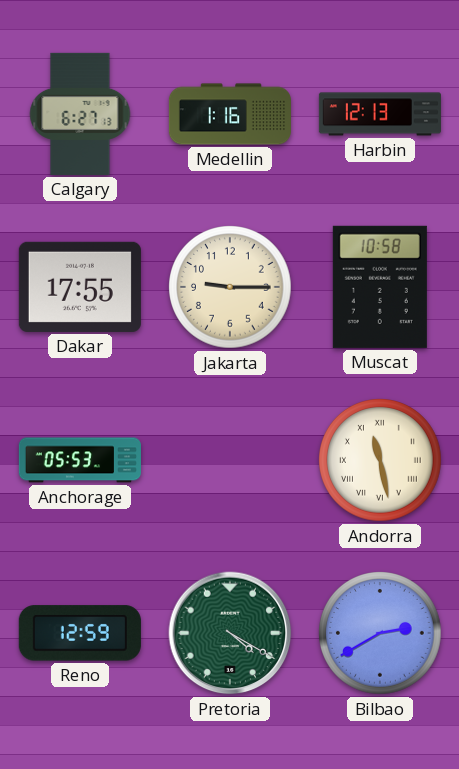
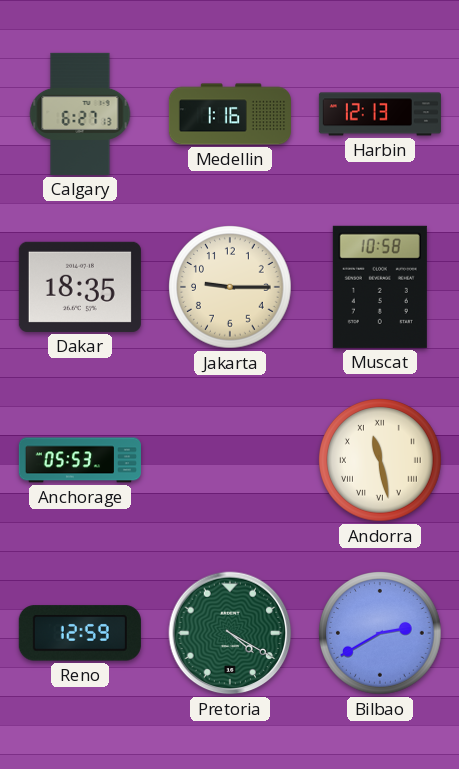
Dakar: 17:55 -> 18:35 (80, 287)
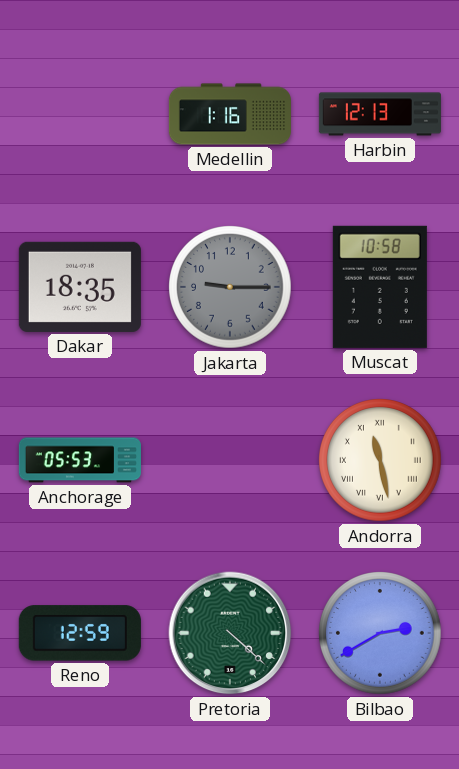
Calgary: 6:27 -> none (80, 114)
Jakarta dial: cream -> grey (231, 288)
Pretoria: 4:20 -> 4:22 (230, 633)
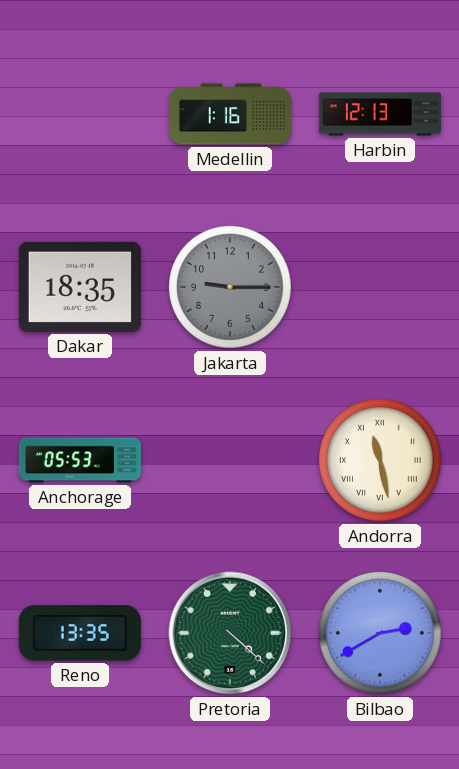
Muscat: 10:58 -> none (380, 287)
Reno: 12:59 -> 13:35 (80, 633)
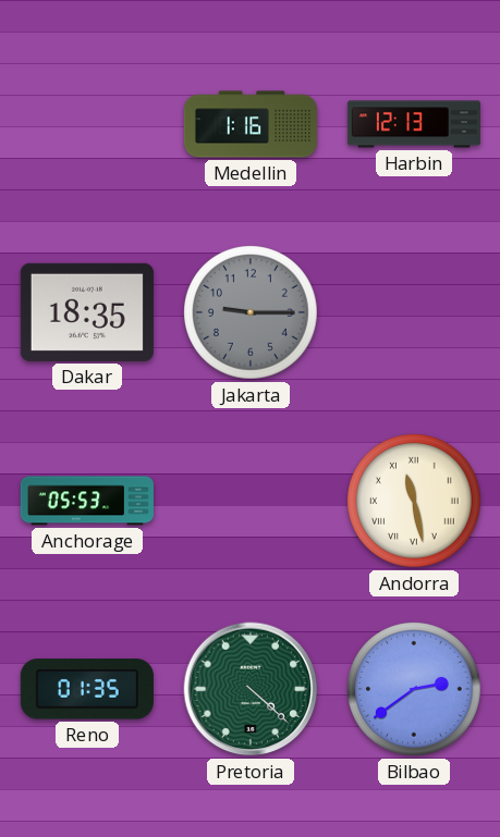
Reno: 13:35 -> 01:35 (87, 689)
Bilbao: 2:40 -> 2:39 (415, 690)
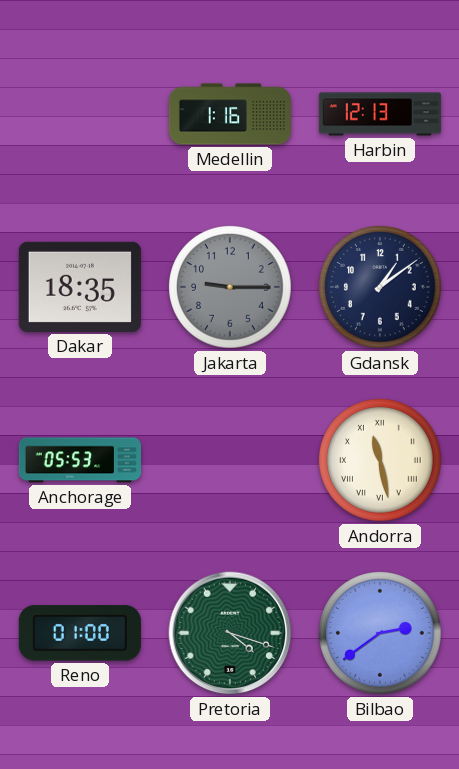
Gdansk: none -> 1:09 (381, 288)
Reno: 01:35 -> 01:00 (80, 633)
Pretoria: 4:22 -> 4:18 (230, 633)
